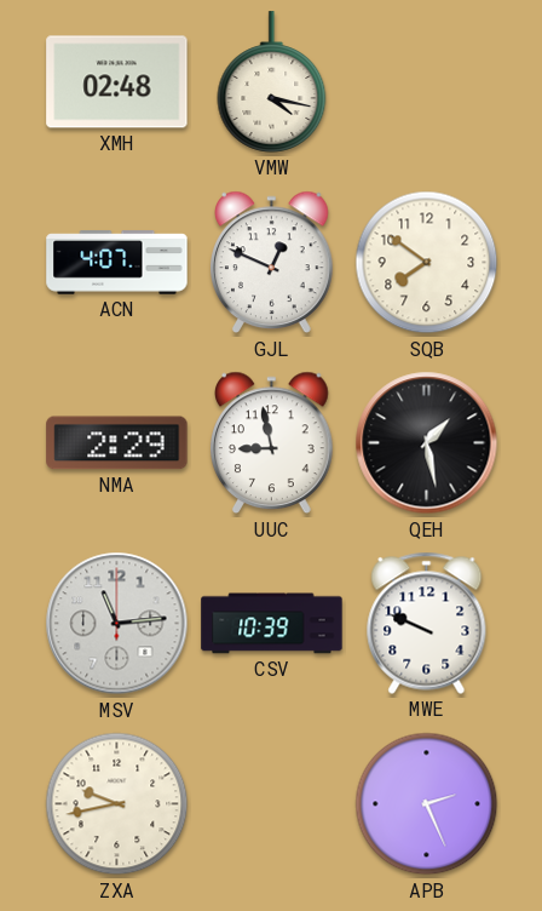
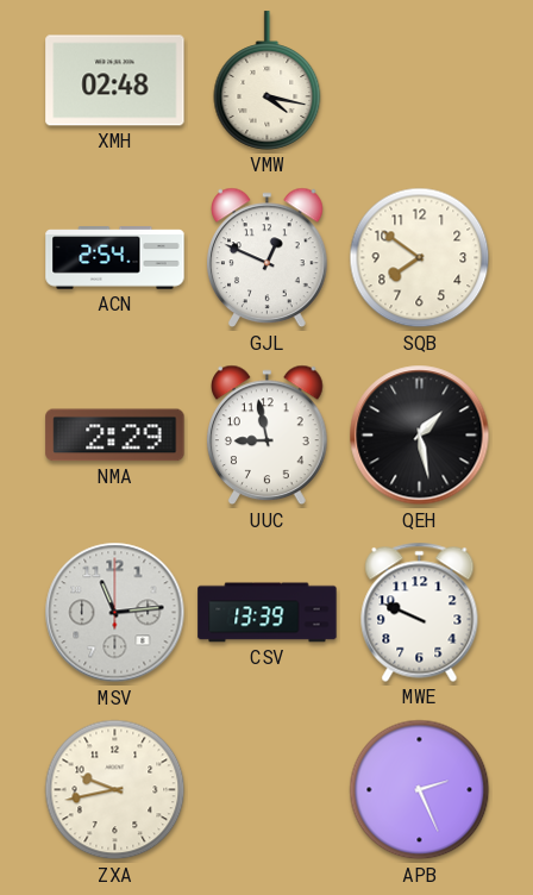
ACN: 4:07 -> 2:54 (115, 258)
CSV: 10:39 -> 13:39 (268, 613)
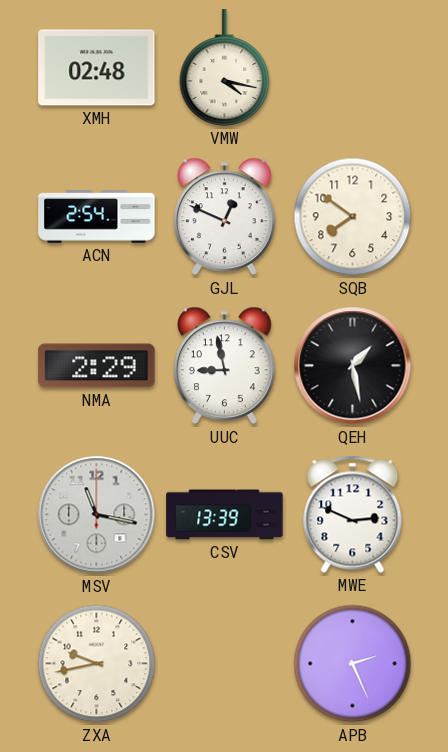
MSV: 11:14 -> 11:17 (97, 515)
MWE: 9:49 -> 2:49 (353, 514)
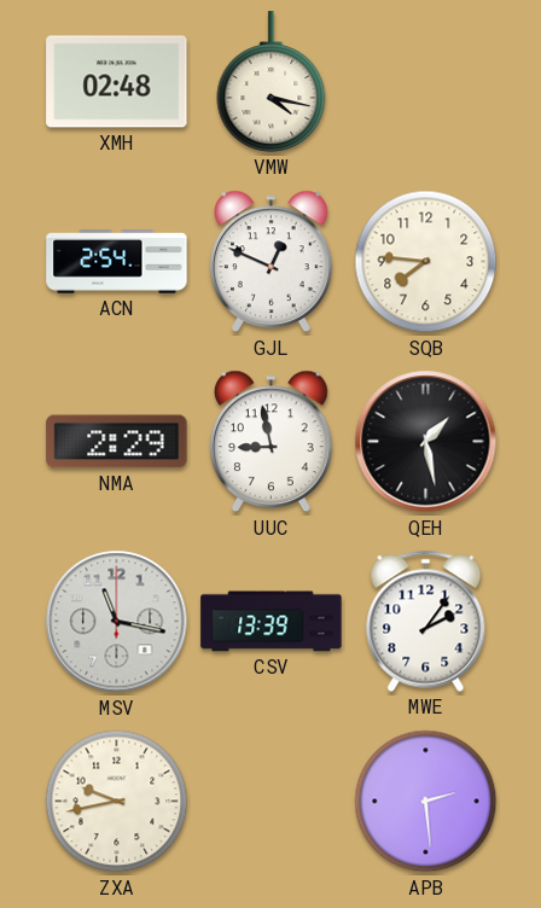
SQB: 7:51 -> 7:46 (426, 262)
MWE: 2:49 -> 2:06 (426, 621)
APB: 2:26 -> 2:29 (426, 802)
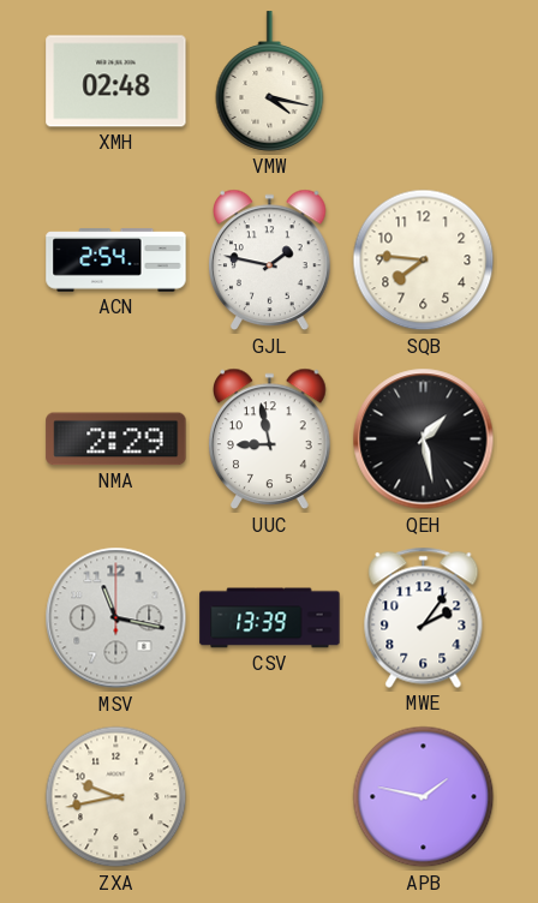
GJL: 12:49 -> 1:47 (270, 261)
APB: 2:29 -> 1:47 (424, 797)
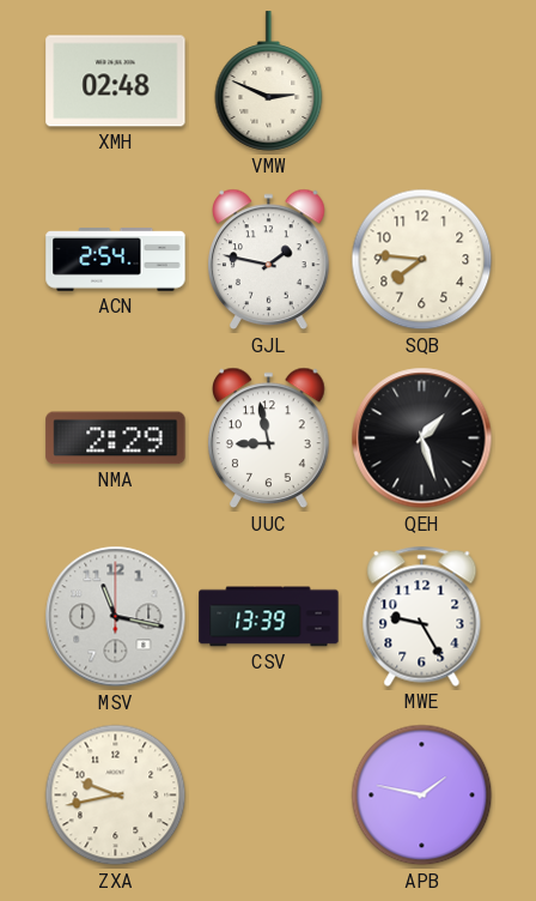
VMW: 4:17 -> 2:49 (269, 81)
QEH: 1:28 -> 1:27 (422, 439)
MWE: 2:06 -> 9:25 (422, 616)
